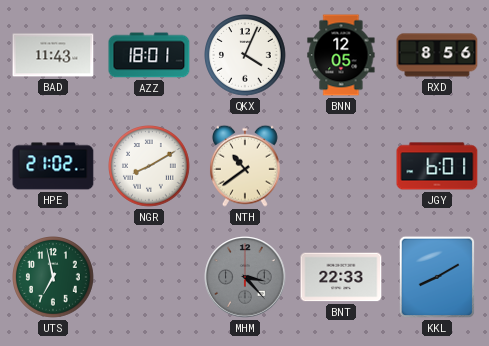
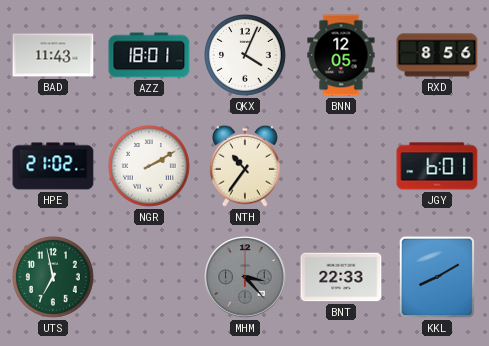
NGR: 8:10 -> 2:10 (150, 167)
NTH: 10:39 -> 10:36 (245, 166)
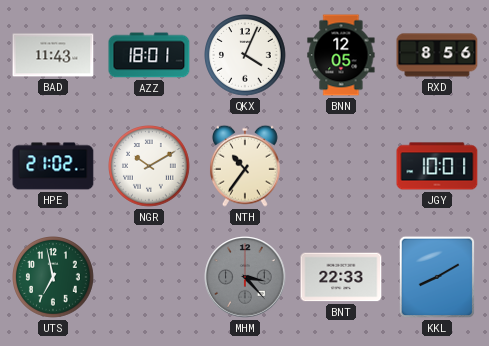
NGR: 2:10 -> 10:10 (150, 167)
JGY: 6:01 -> 10:01 (437, 166)
